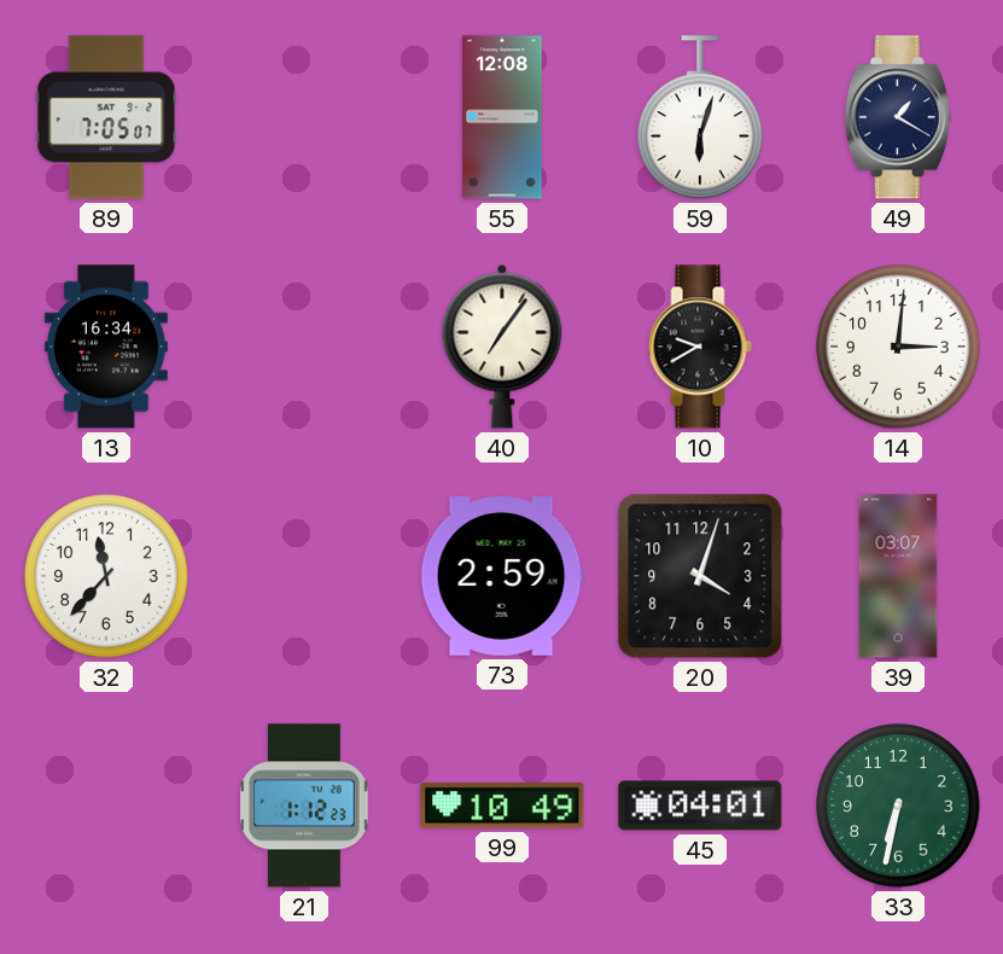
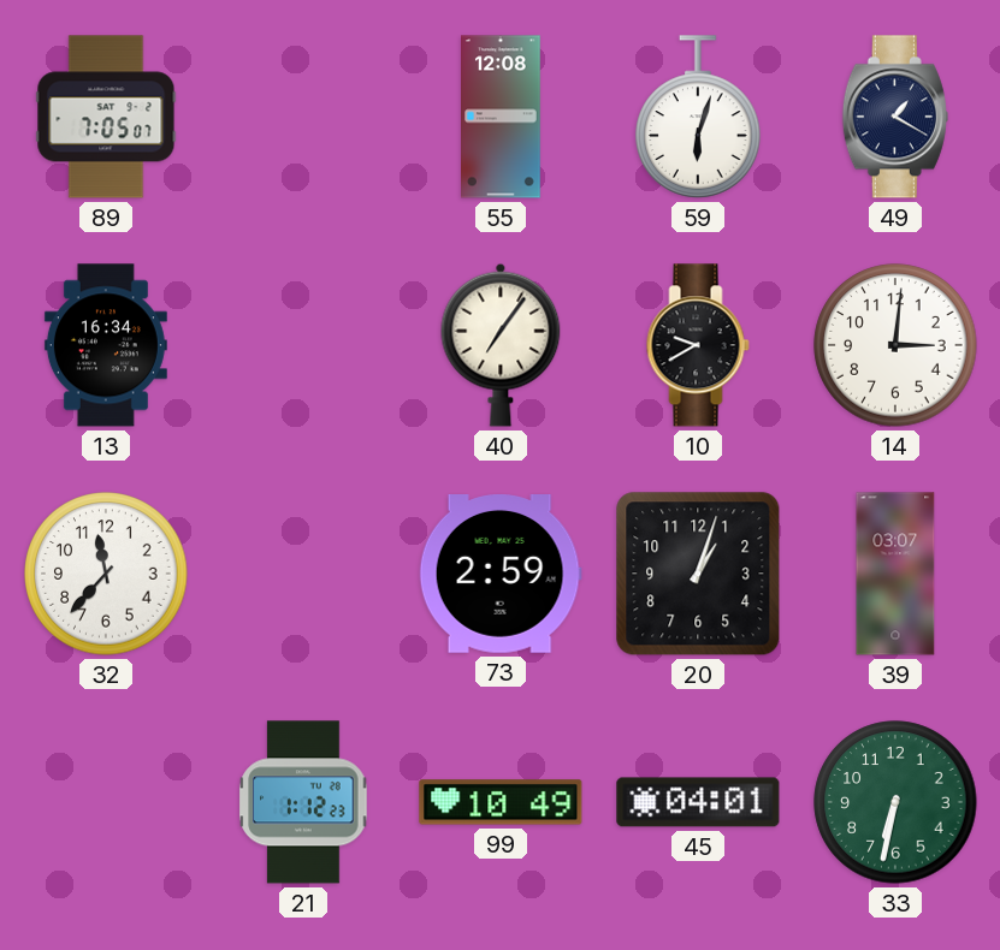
20: 4:03 -> 1:03 (698, 574)
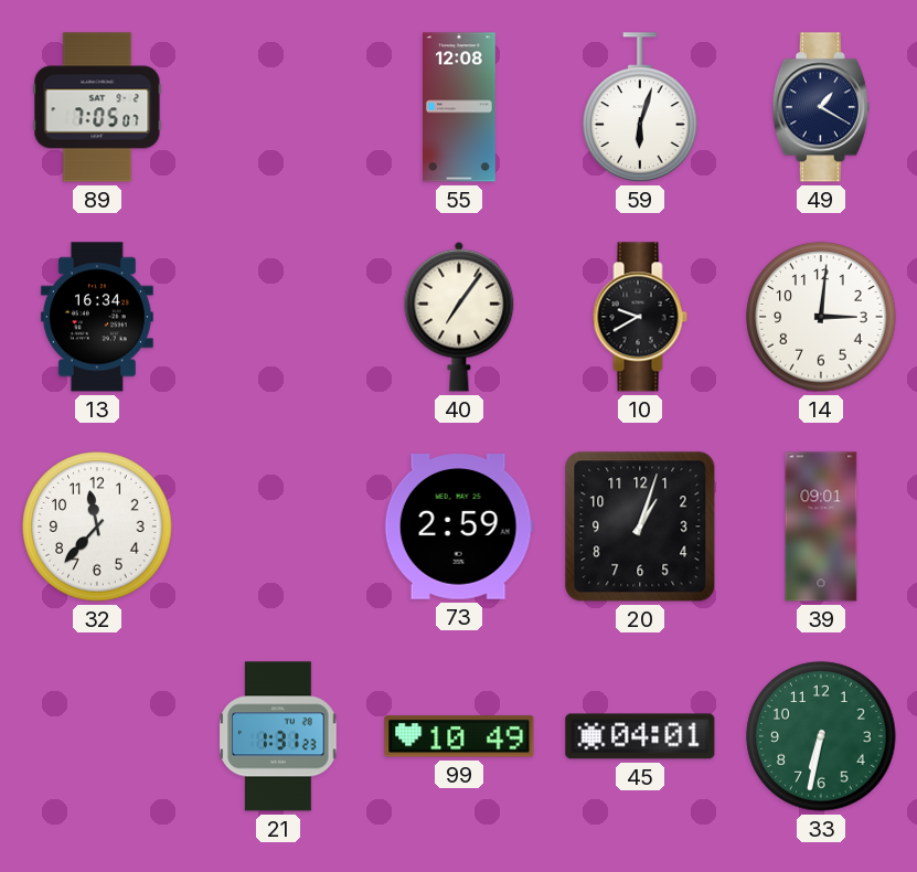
39: 03:07 -> 09:01 (821, 527)
21: 1:12 -> 1:31 (278, 736)
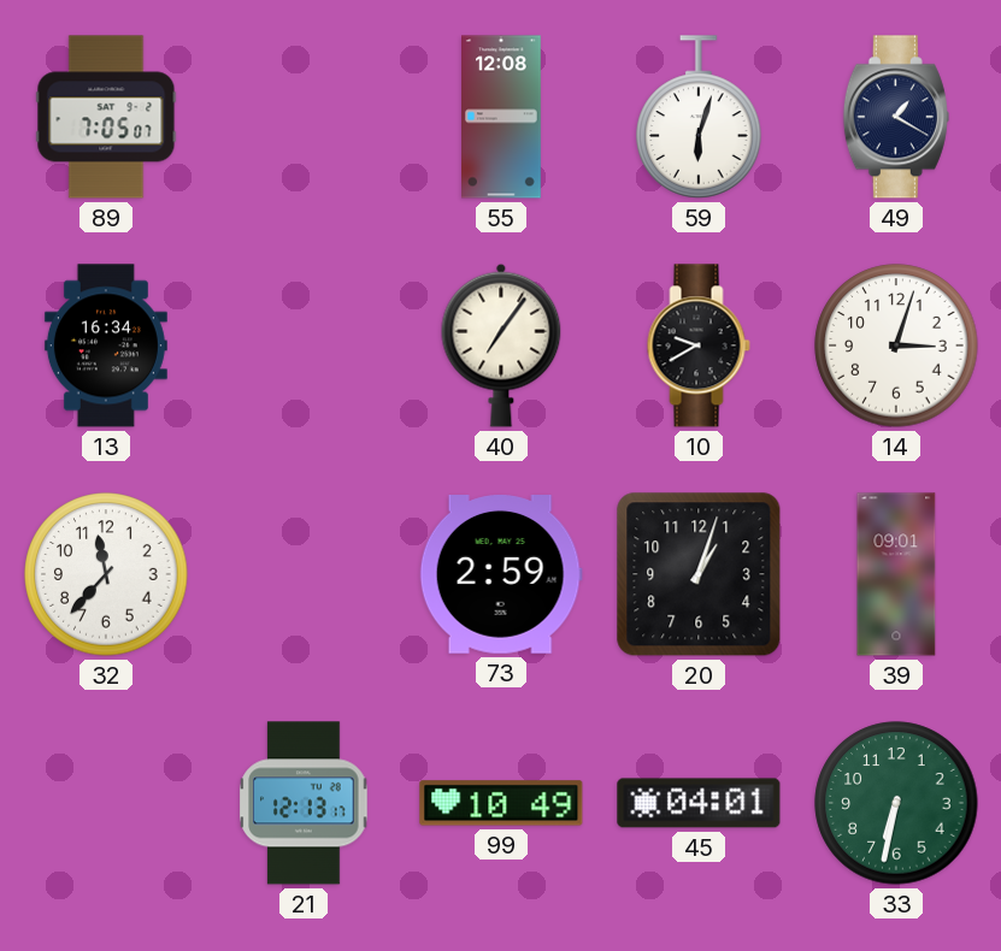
14: 3:01 -> 3:03 (896, 345)
21: 1:31 -> 12:13 (304, 803)
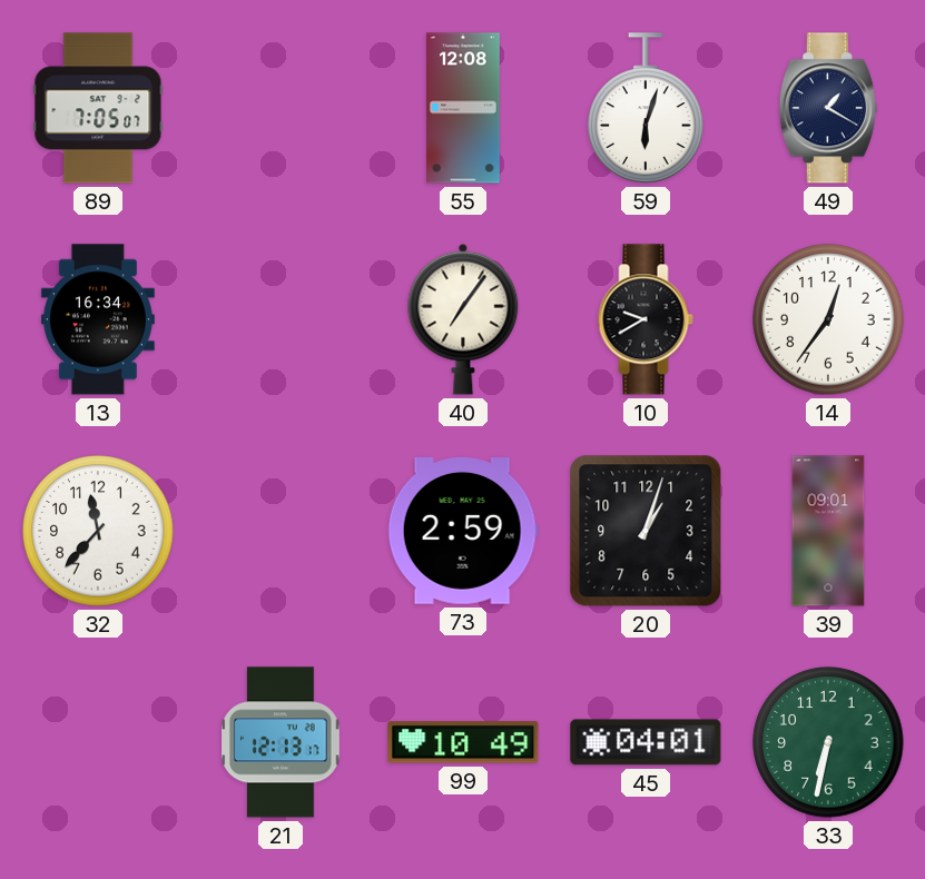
14: 3:03 -> 12:36 (828, 319)
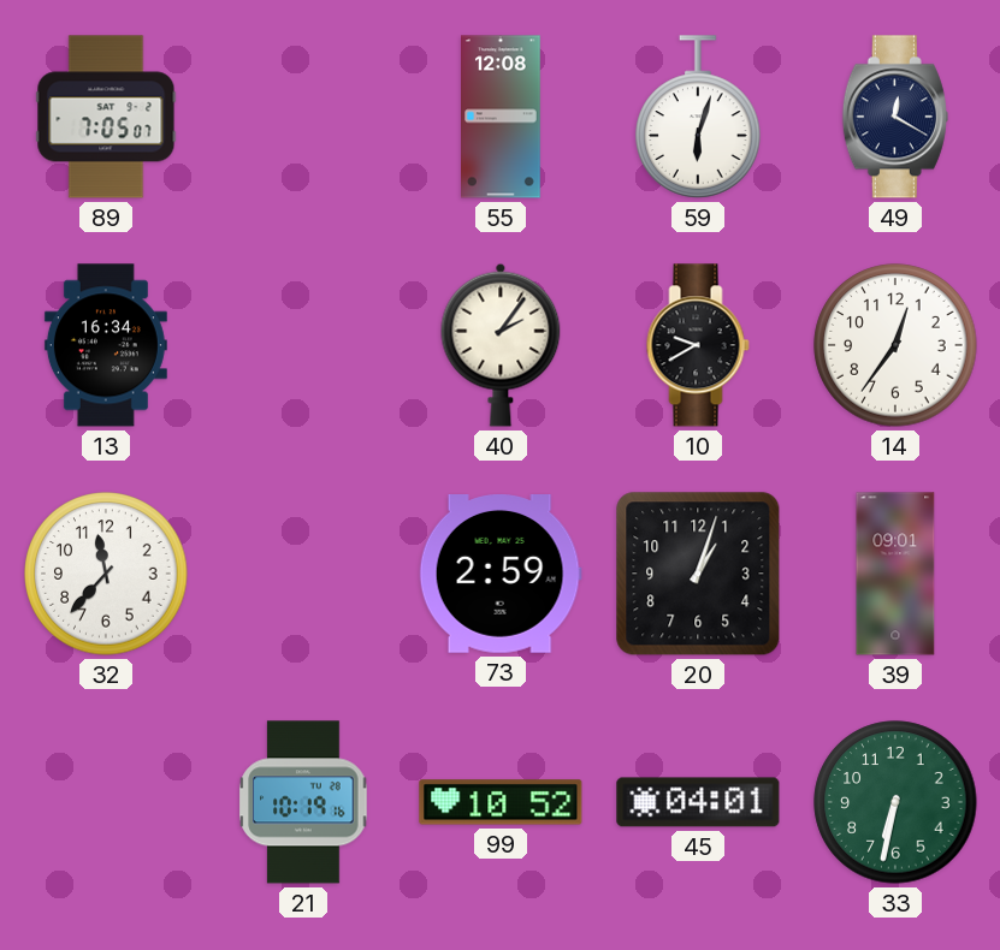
49: 1:20 -> 12:20 (895, 117)
40: 7:06 -> 2:06 (501, 345)
21: 12:13 -> 10:19 (303, 802)
99: 10:49 -> 10:52 (501, 802)
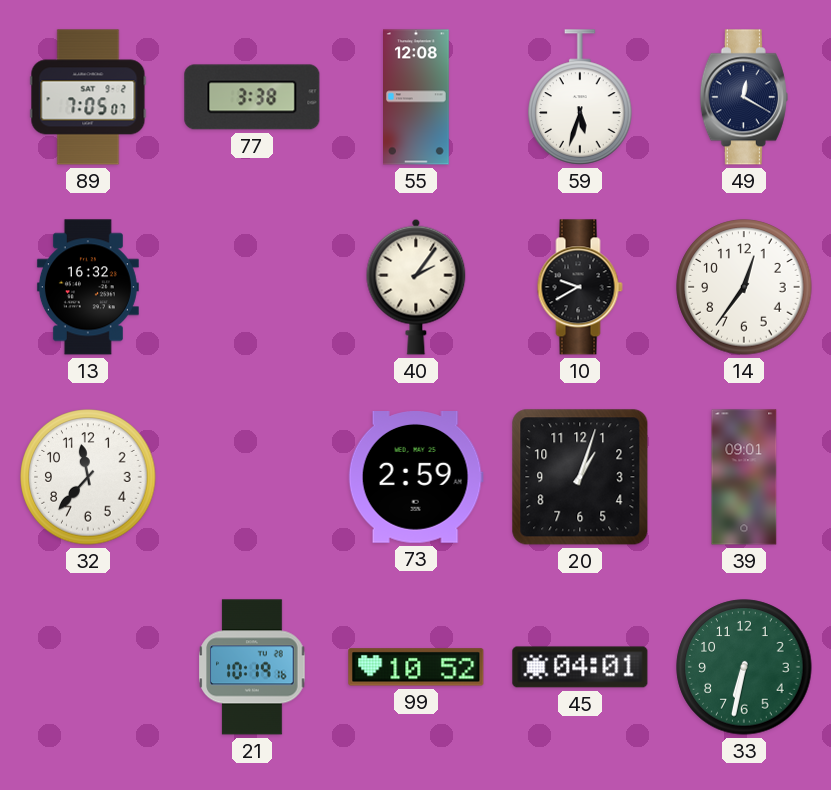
77: none -> 3:38 (252, 97)
59: 6:03 -> 5:33 (580, 97)
13: 16:34 -> 16:32 (88, 287)
